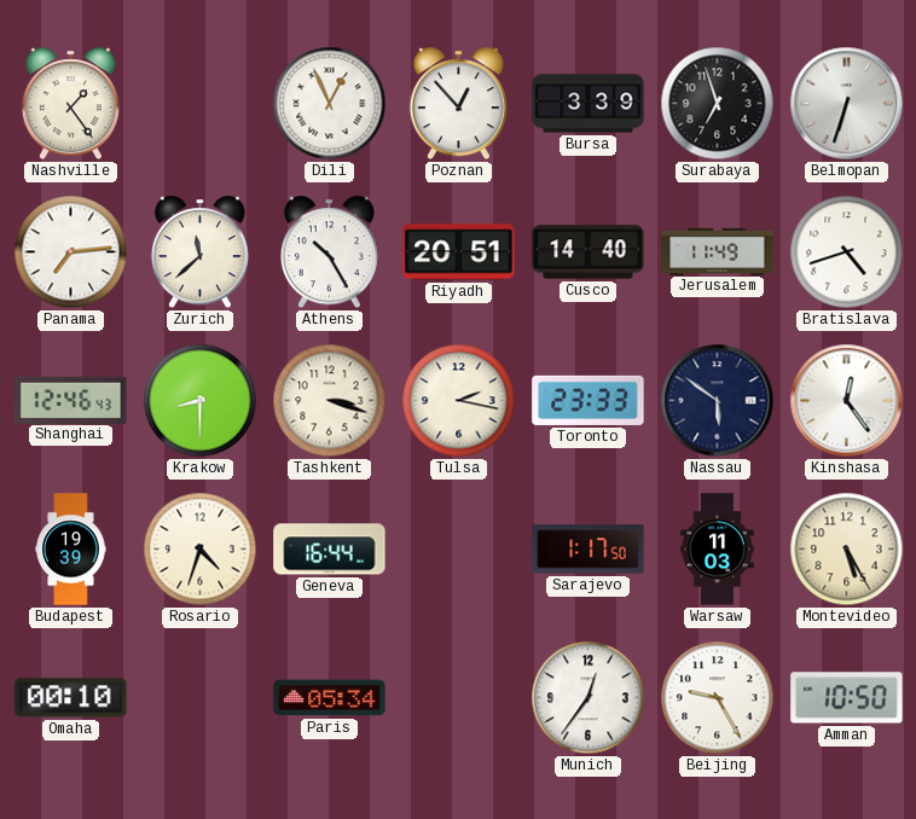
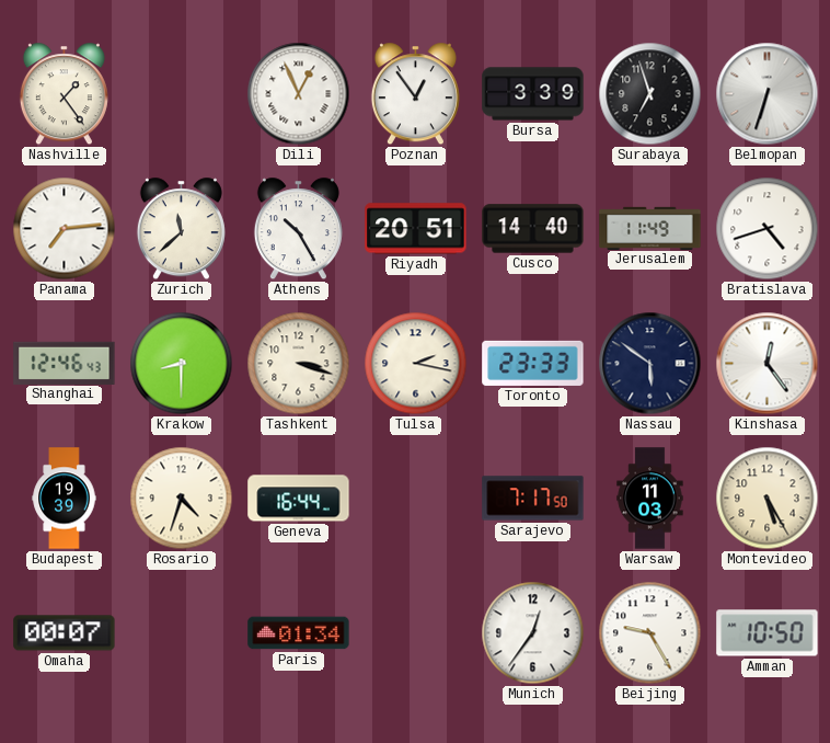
Poznan: 12:53 -> 12:54 (415, 94)
Sarajevo: 1:17 -> 7:17 (533, 499)
Omaha: 00:10 -> 00:07 (65, 633)
Paris: 05:34 -> 01:34 (299, 633)
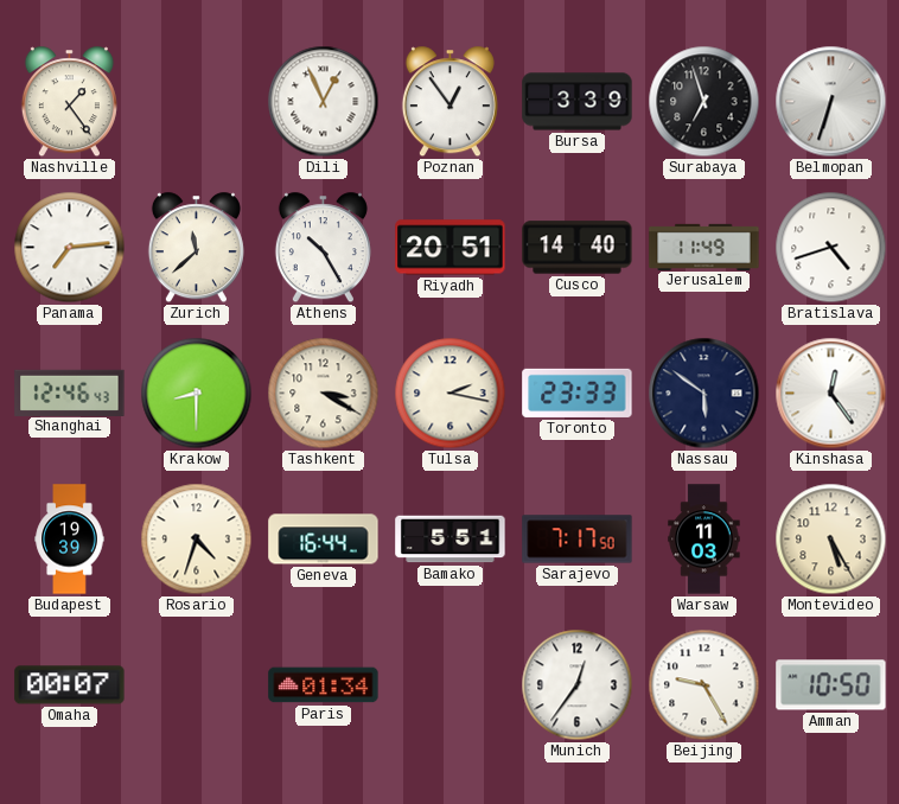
Tashkent: 3:18 -> 3:20 (324, 394)
Bamako: none -> 5:51 (451, 540)
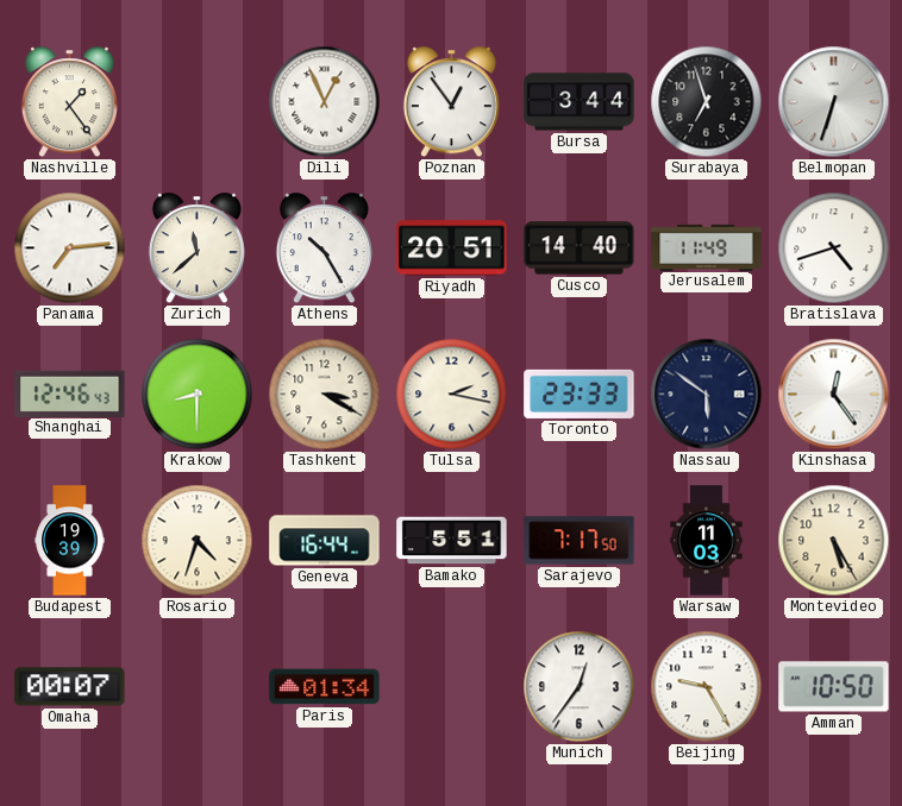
Bursa: 3:39 -> 3:44 (580, 102)
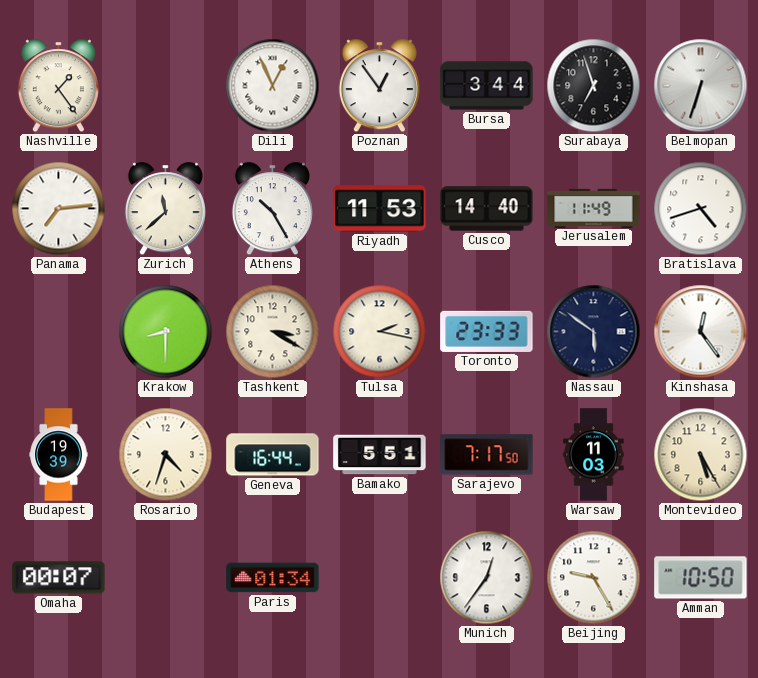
Riyadh: 20:51 -> 11:53 (380, 209)
Shanghai: 12:46 -> none (70, 393)
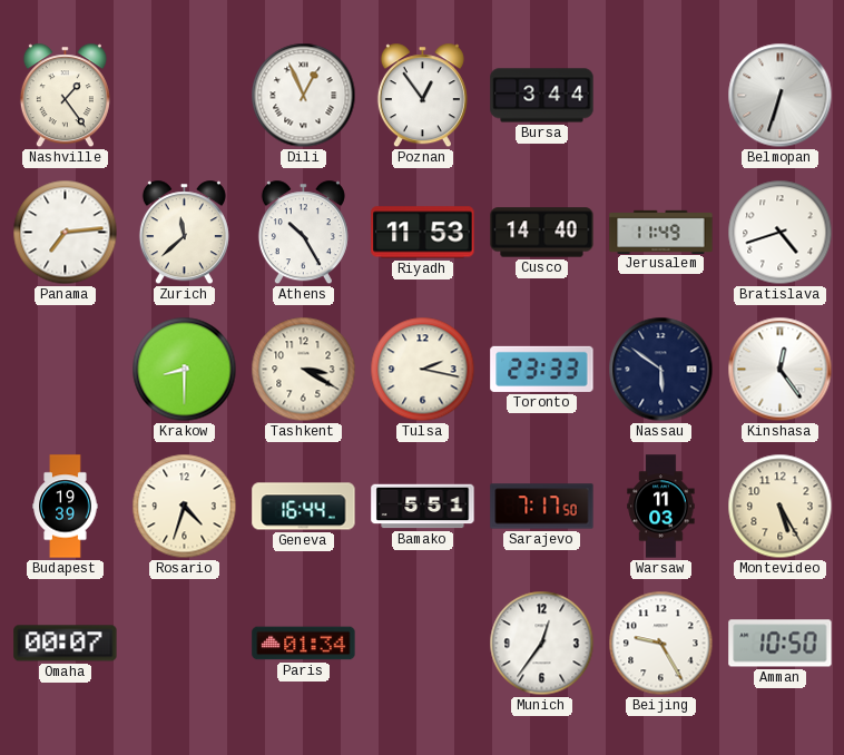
Surabaya: 6:57 -> none (594, 86)
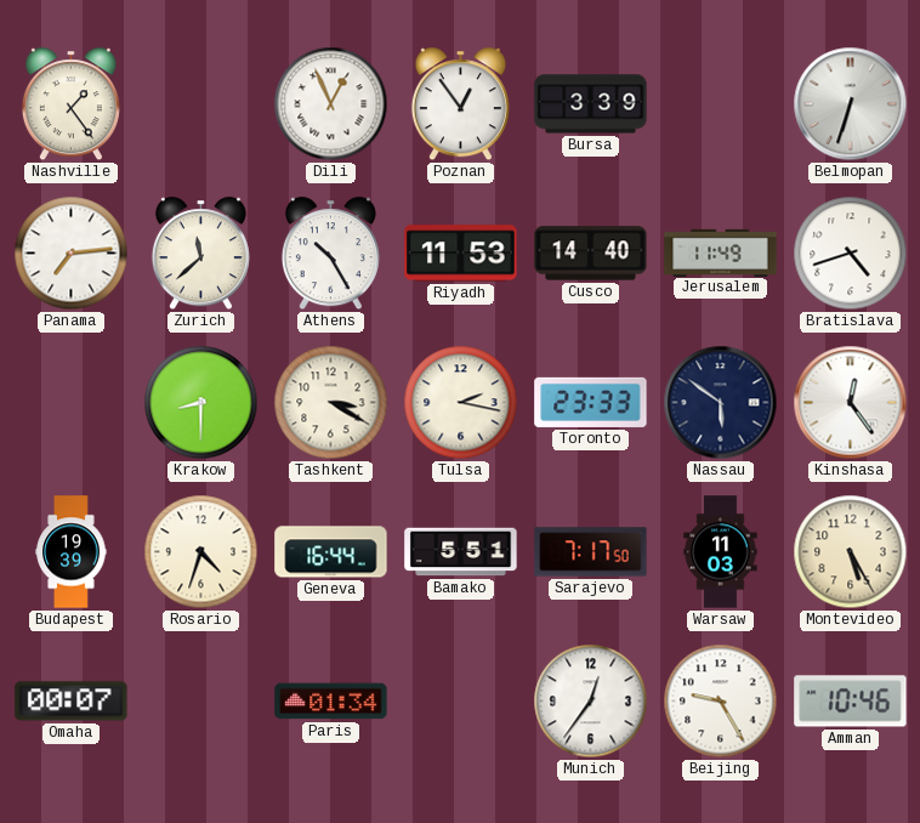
Bursa: 3:44 -> 3:39 (591, 104)
Amman: 10:50 -> 10:46 (851, 702)
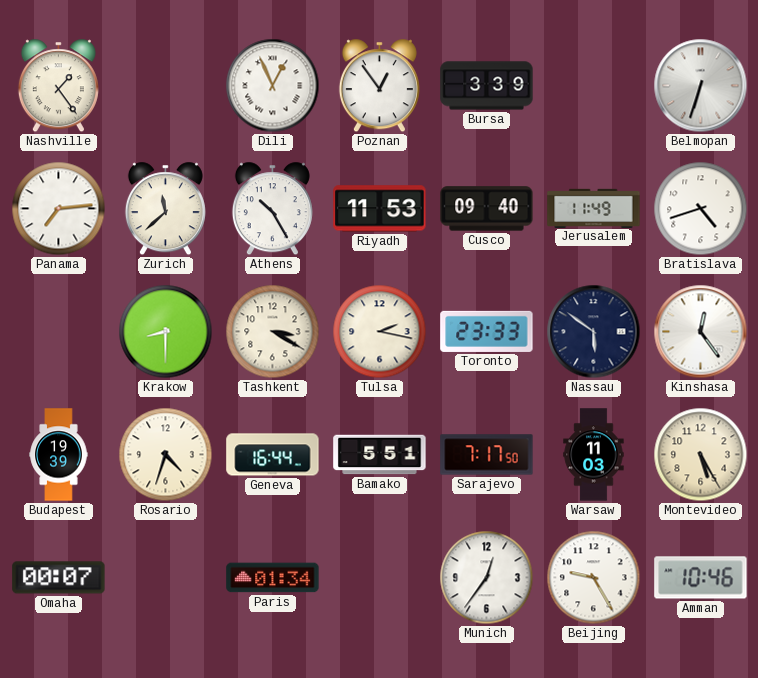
Cusco: 14:40 -> 09:40 (487, 209)
